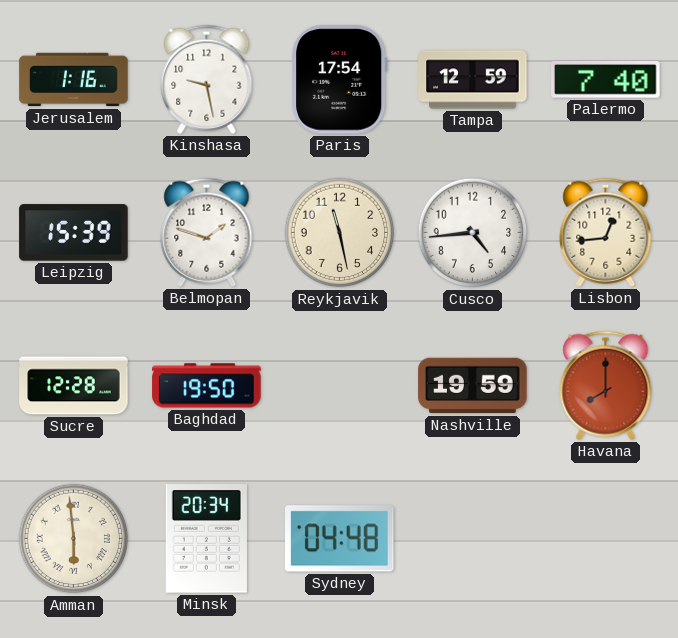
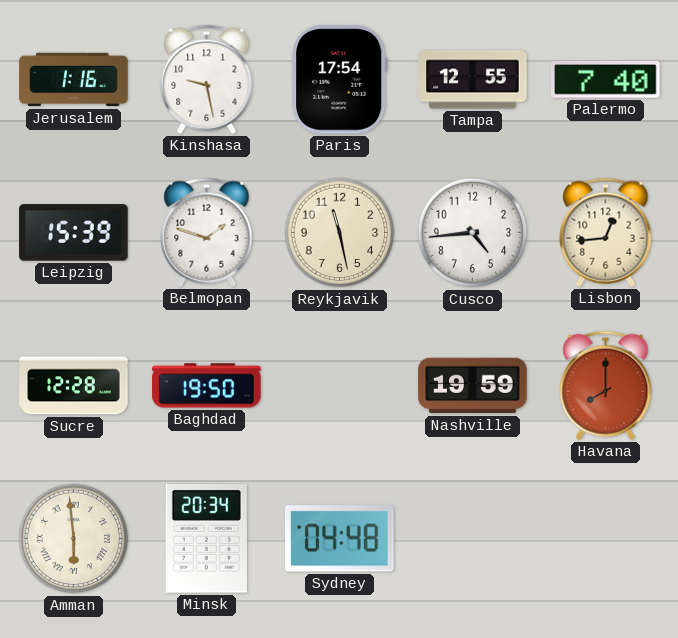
Tampa: 12:59 -> 12:55 (473, 80)
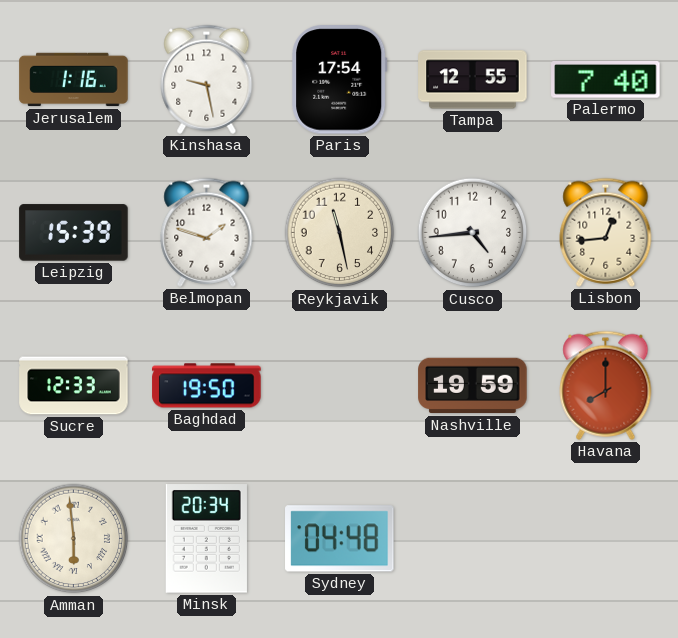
Sucre: 12:28 -> 12:33 (74, 386)
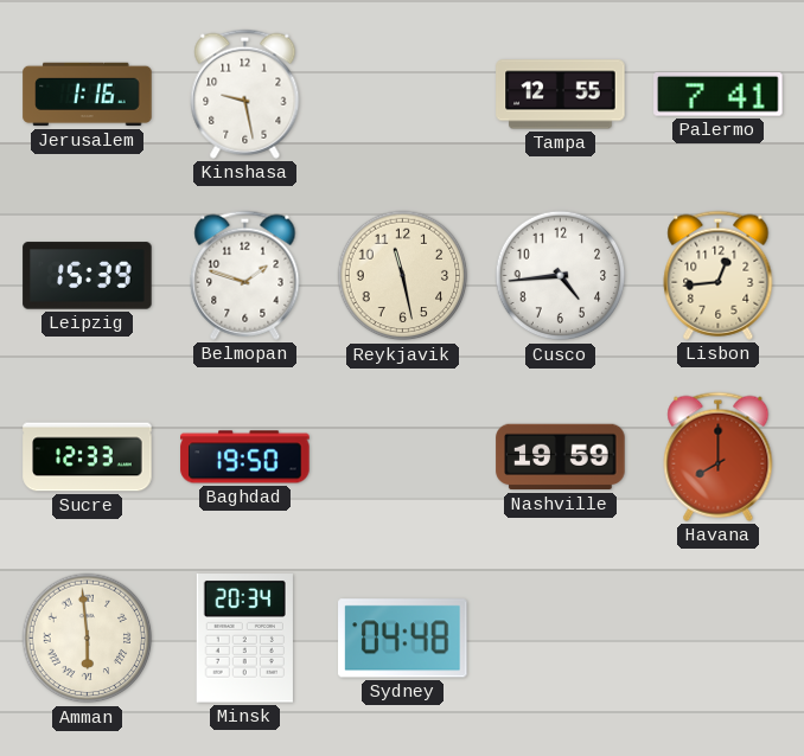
Paris: 17:54 -> none (340, 80)
Palermo: 7:40 -> 7:41 (719, 95)
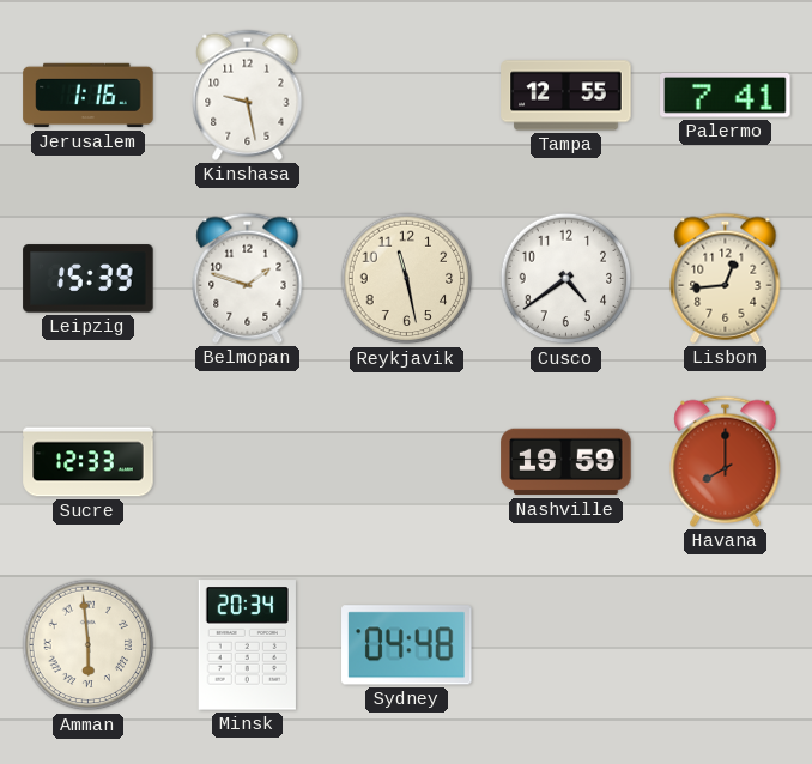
Cusco: 4:44 -> 4:39 (566, 279)
Baghdad: 19:50 -> none (245, 457)
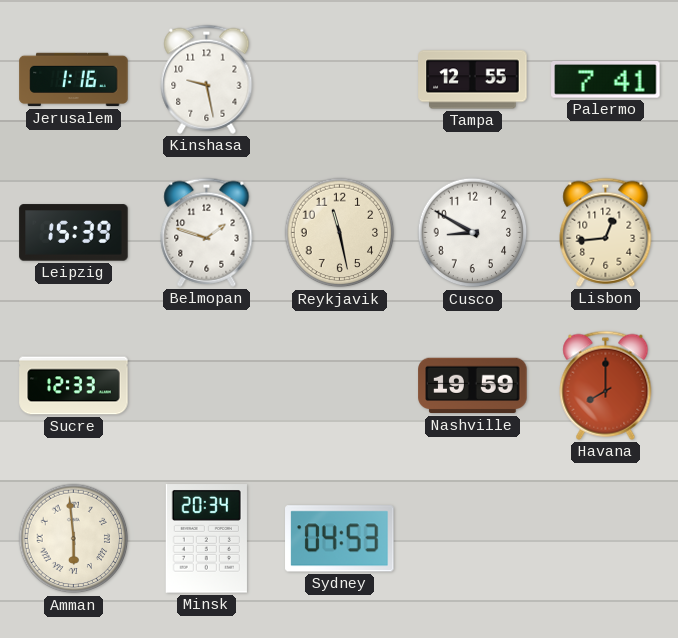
Cusco: 4:39 -> 8:50 (473, 233)
Sydney: 04:48 -> 04:53 (340, 539)
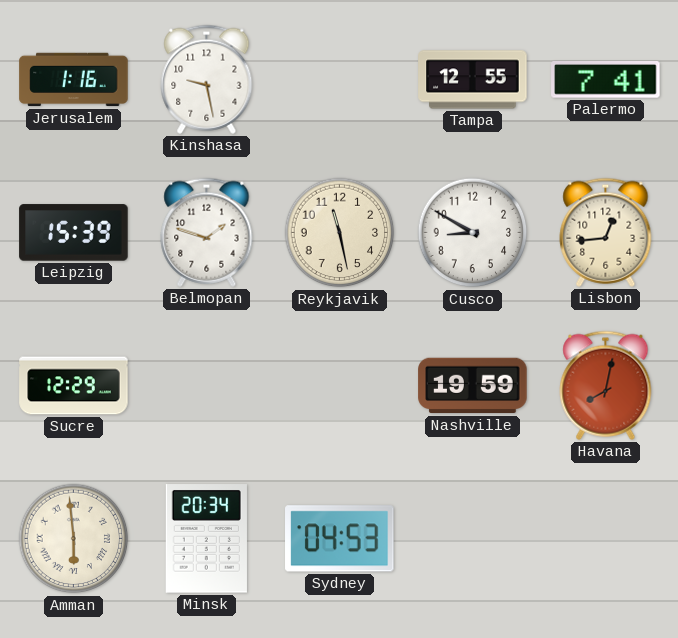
Sucre: 12:33 -> 12:29 (74, 386)
Havana: 8:00 -> 8:02 (606, 385)
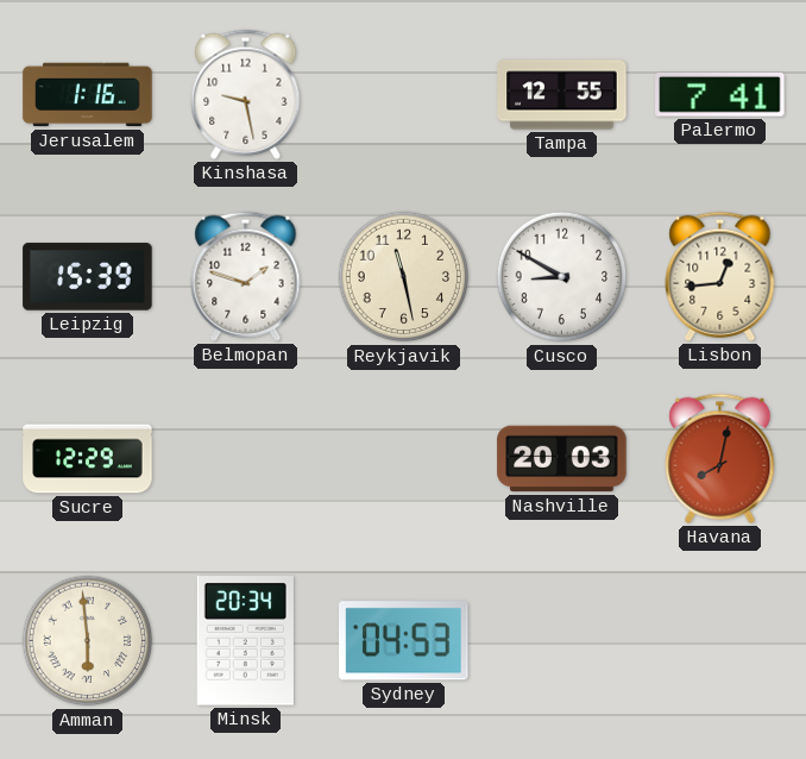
Nashville: 19:59 -> 20:03 (562, 459)
